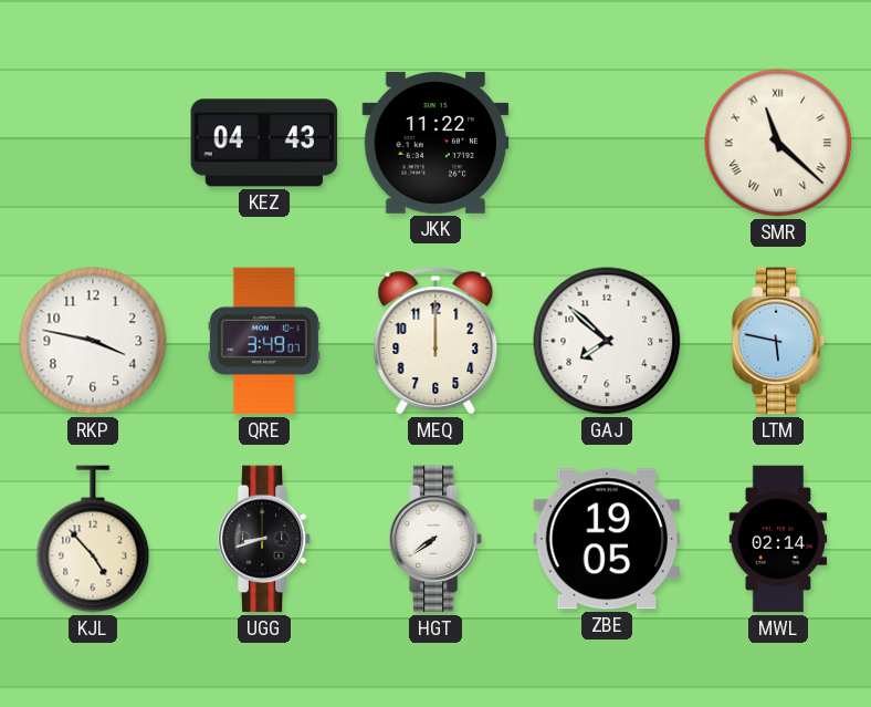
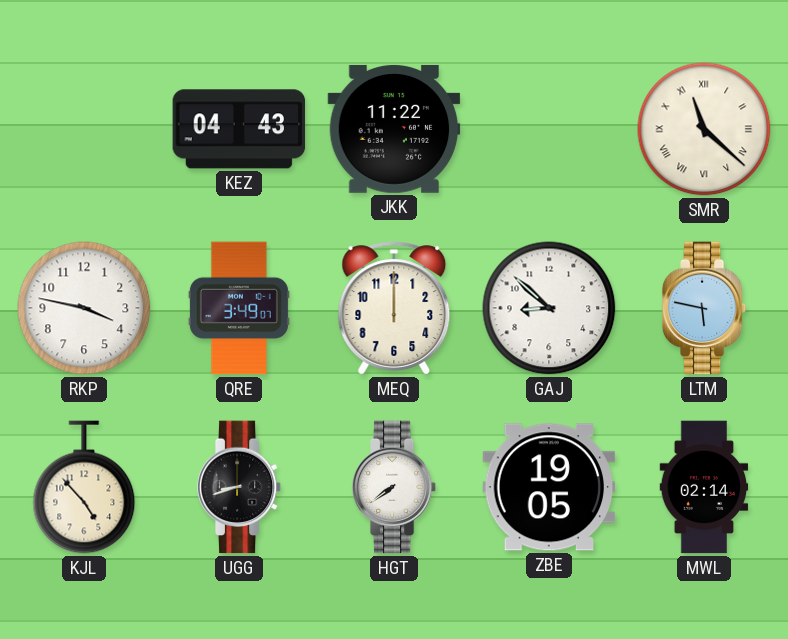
GAJ: 7:52 -> 8:52 (549, 308)
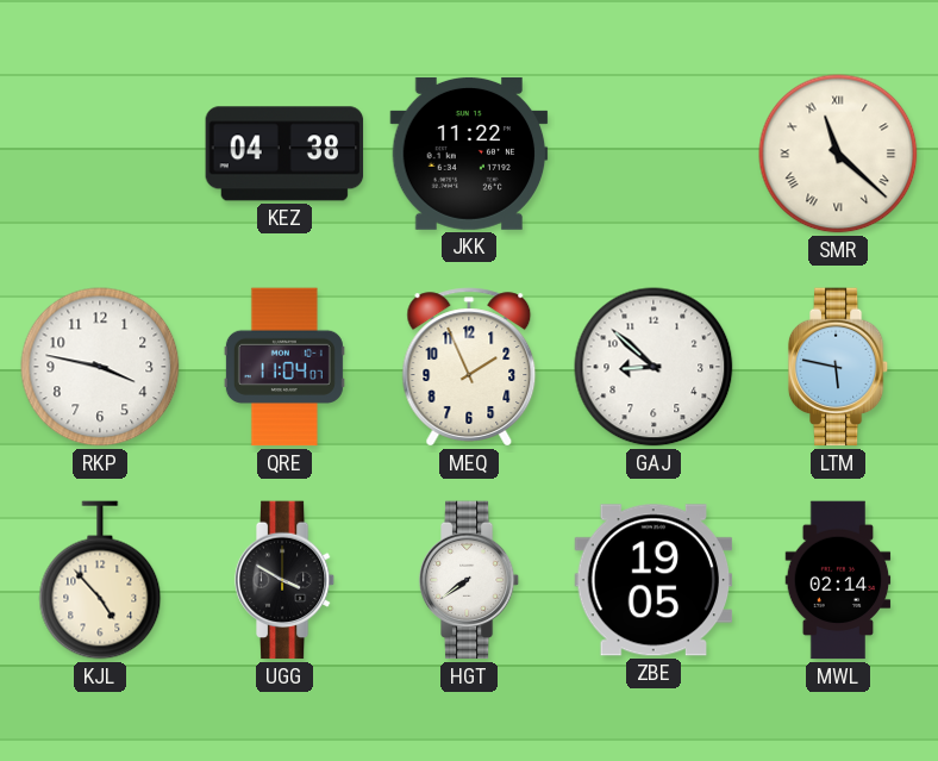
KEZ: 04:43 -> 04:38 (284, 154)
QRE: 3:49 -> 11:04 (284, 367)
MEQ: 12:00 -> 1:56 (469, 367)
UGG: 8:42 -> 3:50 (284, 580)
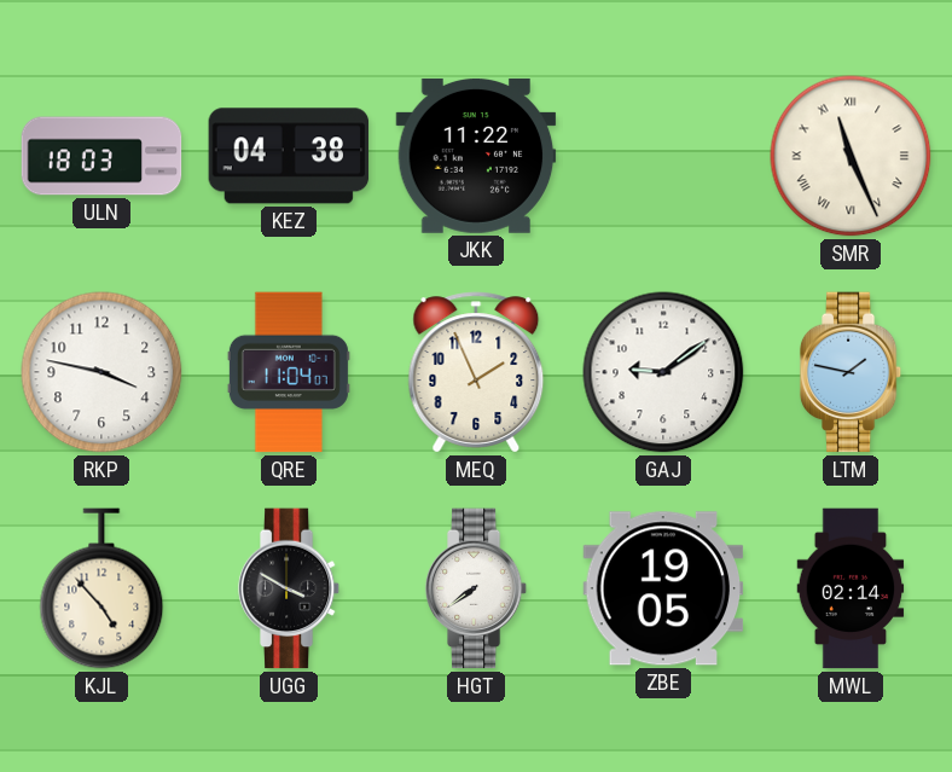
ULN: none -> 18:03 (101, 156)
SMR: 11:22 -> 11:26 (851, 156)
GAJ: 8:52 -> 9:09 (663, 372)
LTM: 5:47 -> 1:47 (851, 372)
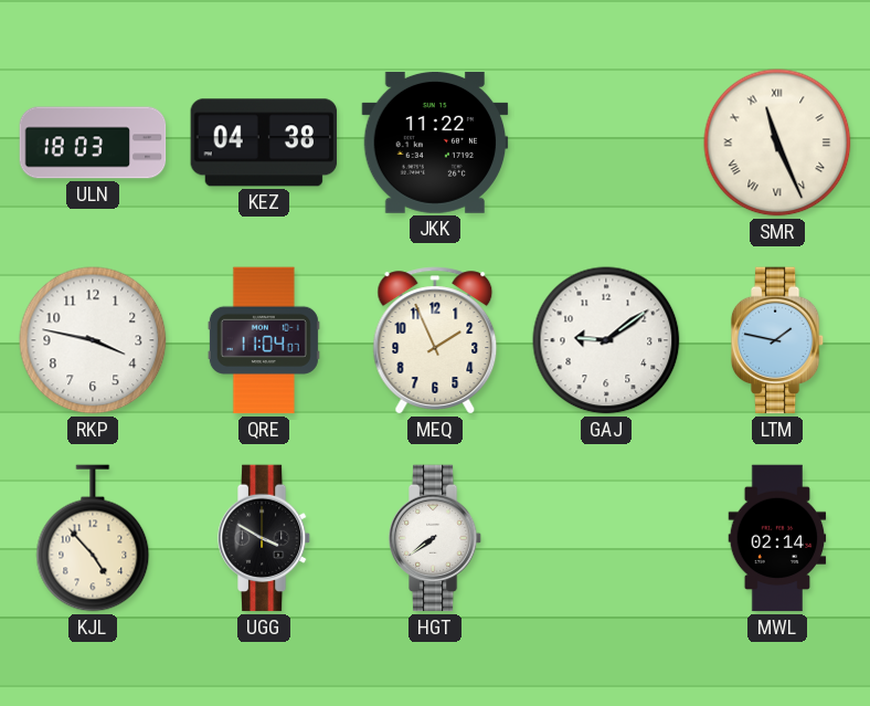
ZBE: 19:05 -> none (663, 588)
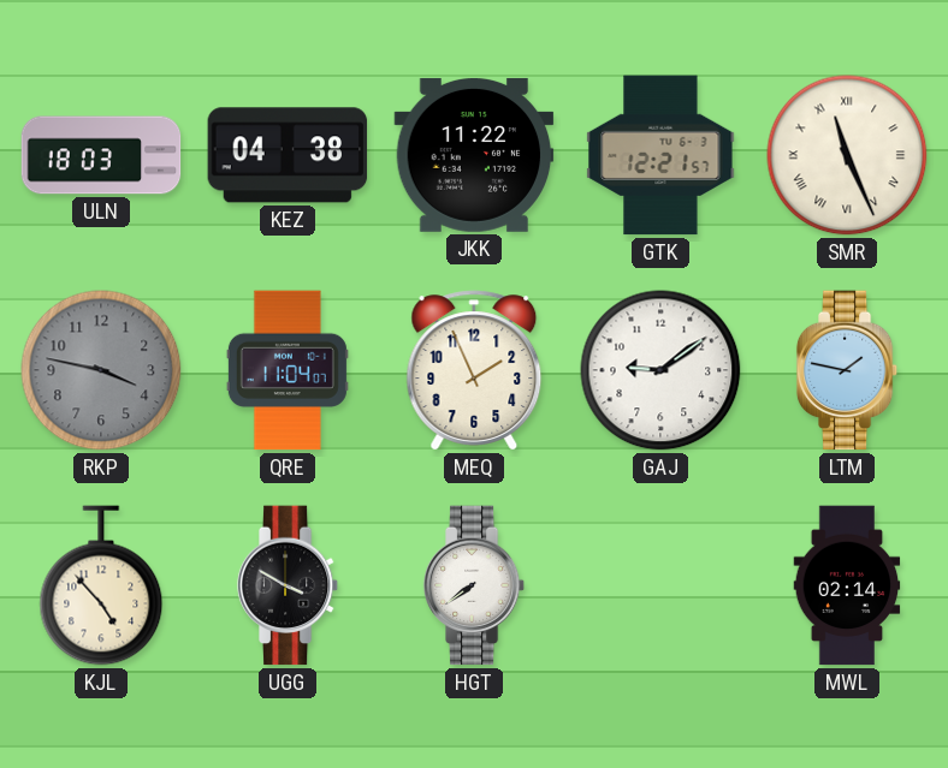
GTK: none -> 12:21 (660, 155)
RKP dial: white -> grey (101, 370)
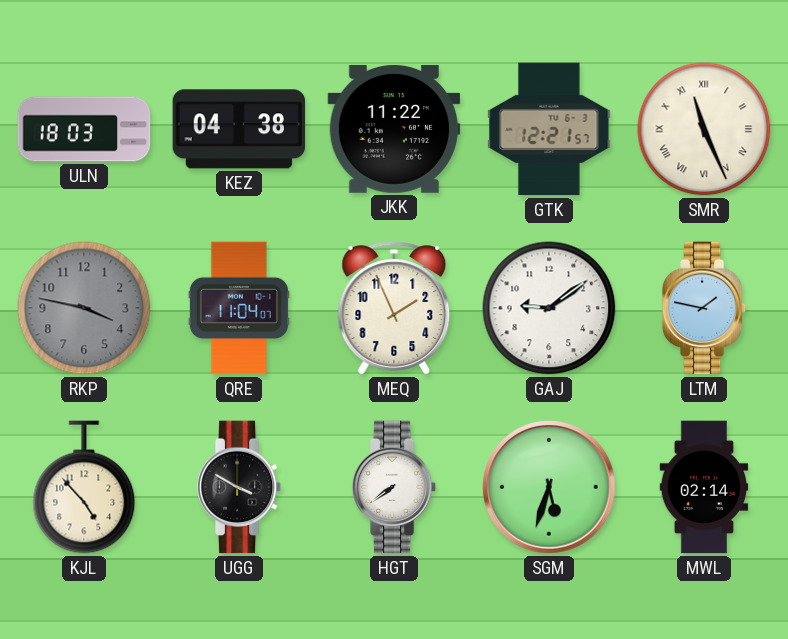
SGM: none -> 5:33 (549, 487)
